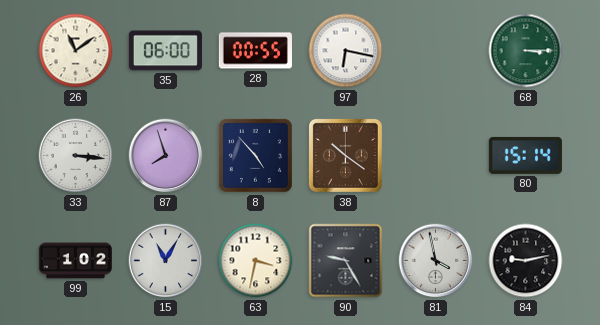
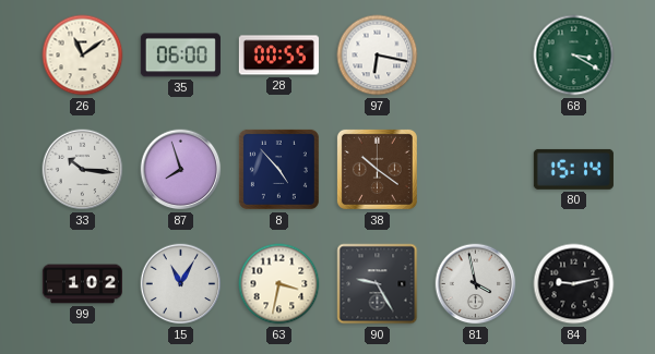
68: 3:15 -> 3:20 (574, 56)
33: 3:16 -> 10:16 (83, 170)
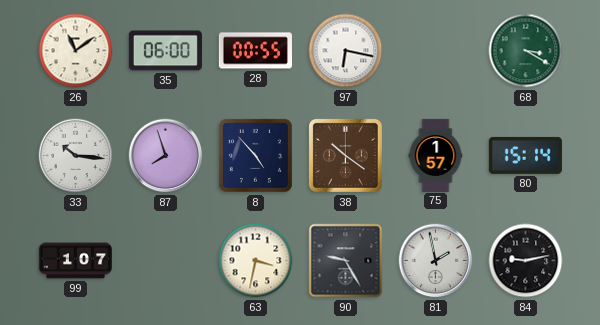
75: none -> 1:57 (436, 155)
99: 1:02 -> 1:07 (75, 261)
15: 11:05 -> none (181, 284)
81: 3:58 -> 1:58 (436, 261)
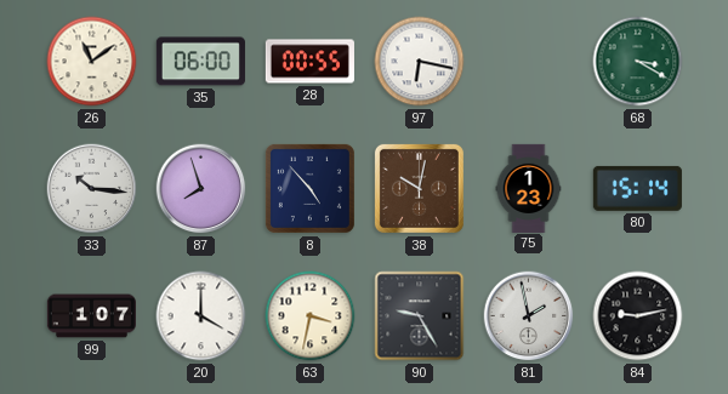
38: 10:21 -> 10:02 (419, 188)
75: 1:57 -> 1:23 (529, 188)
20: none -> 4:00 (201, 316)
